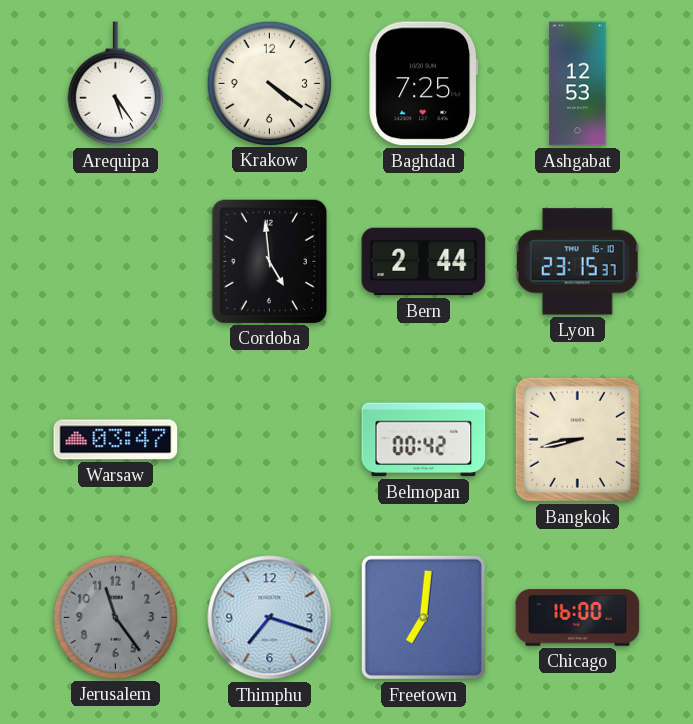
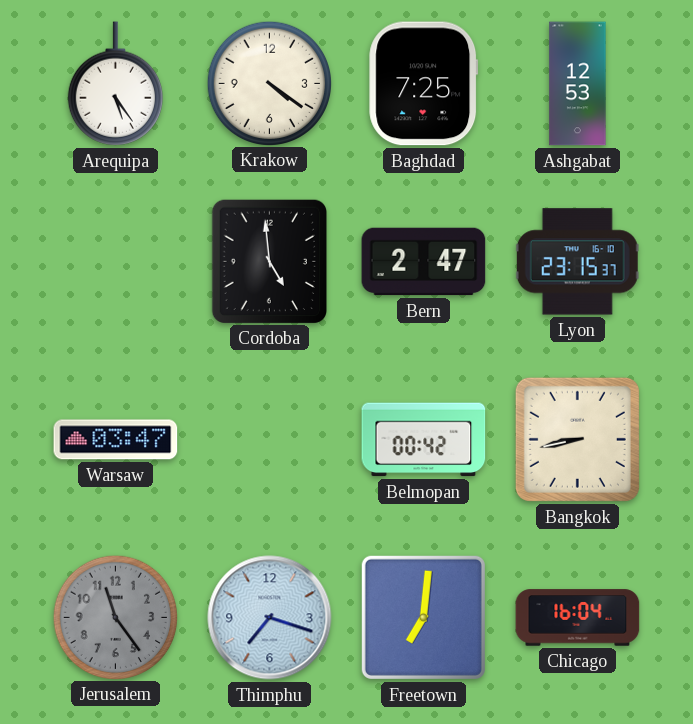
Bern: 2:44 -> 2:47 (424, 262)
Chicago: 16:00 -> 16:04 (578, 618)
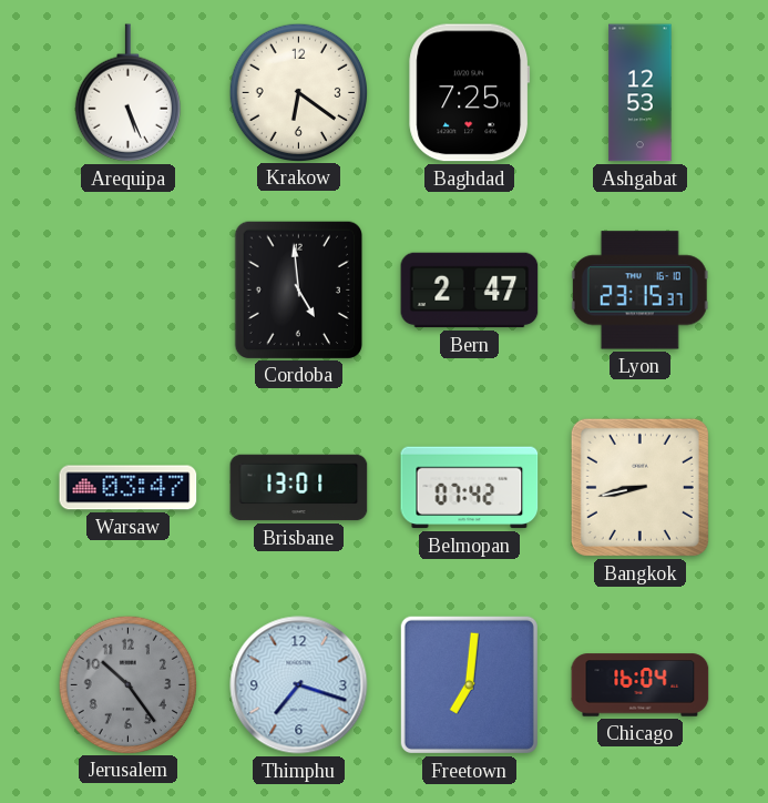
Arequipa: 5:24 -> 5:26 (127, 93)
Krakow: 4:21 -> 6:21 (298, 92)
Brisbane: none -> 13:01 (299, 488)
Belmopan: 00:42 -> 07:42 (470, 488)
Jerusalem: 11:24 -> 10:24 (127, 684)
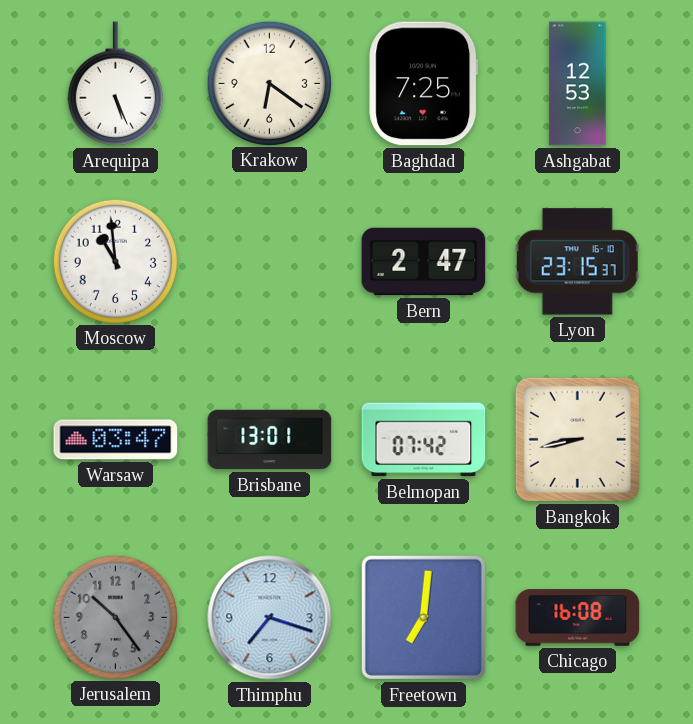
Moscow: none -> 10:59 (115, 261)
Cordoba: 4:59 -> none (298, 289)
Chicago: 16:04 -> 16:08 (578, 618)
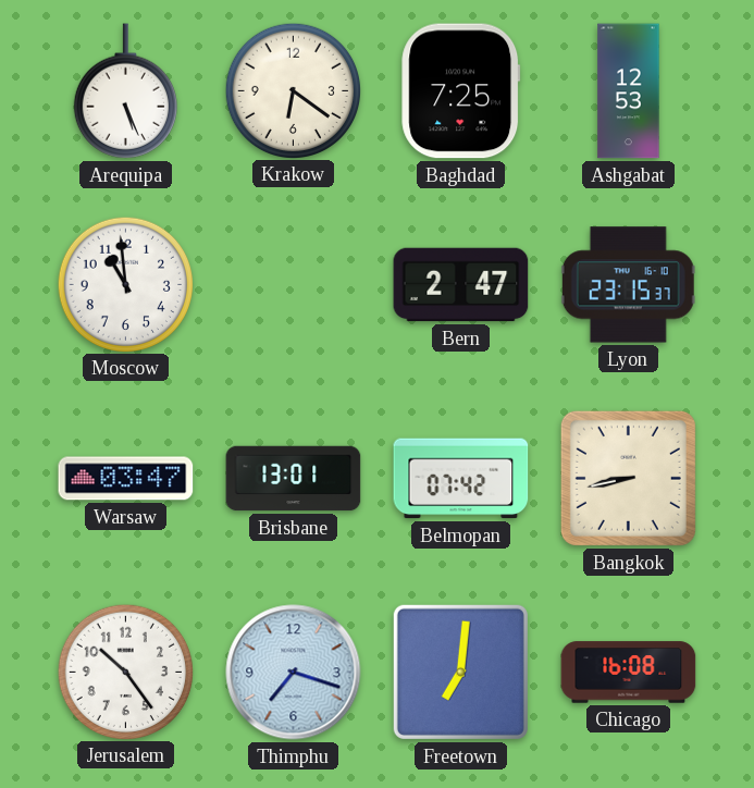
Jerusalem dial: grey -> white (125, 672)
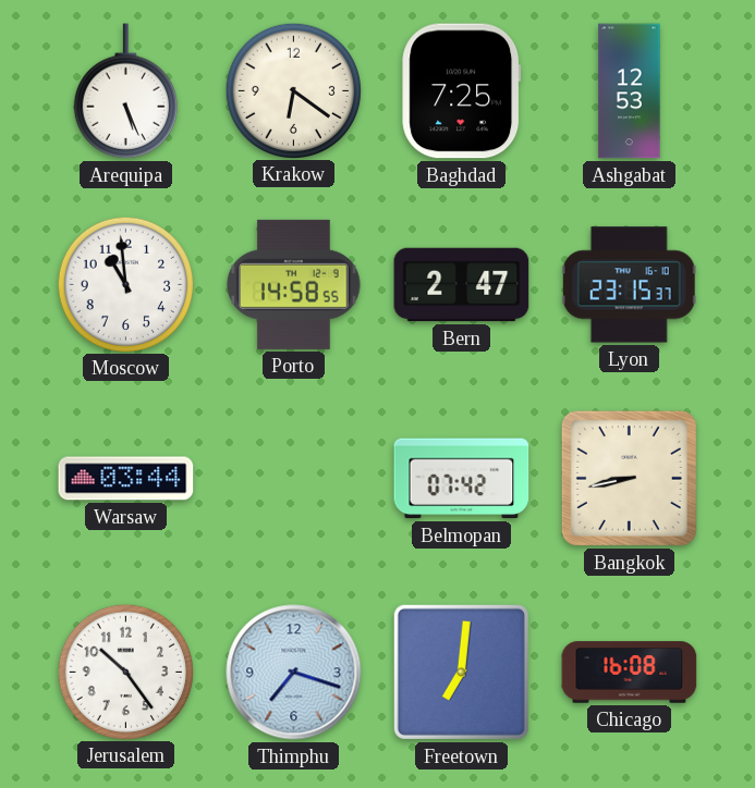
Porto: none -> 14:58 (294, 284)
Warsaw: 03:47 -> 03:44 (126, 479)
Brisbane: 13:01 -> none (294, 479)
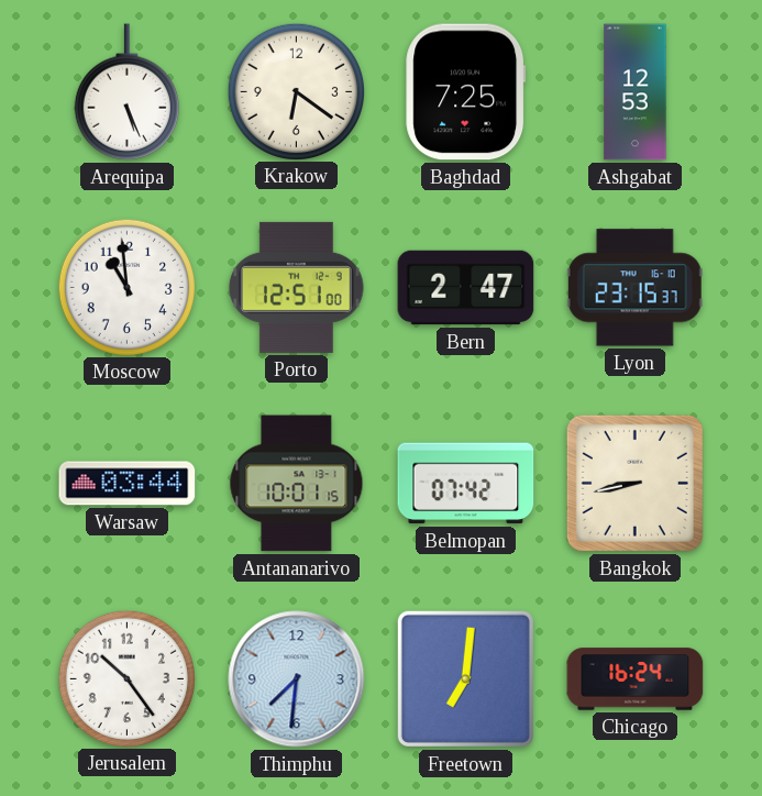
Porto: 14:58 -> 12:51 (297, 287)
Antananarivo: none -> 10:01 (297, 484)
Thimphu: 7:18 -> 7:31 (297, 679)
Chicago: 16:08 -> 16:24 (636, 679)
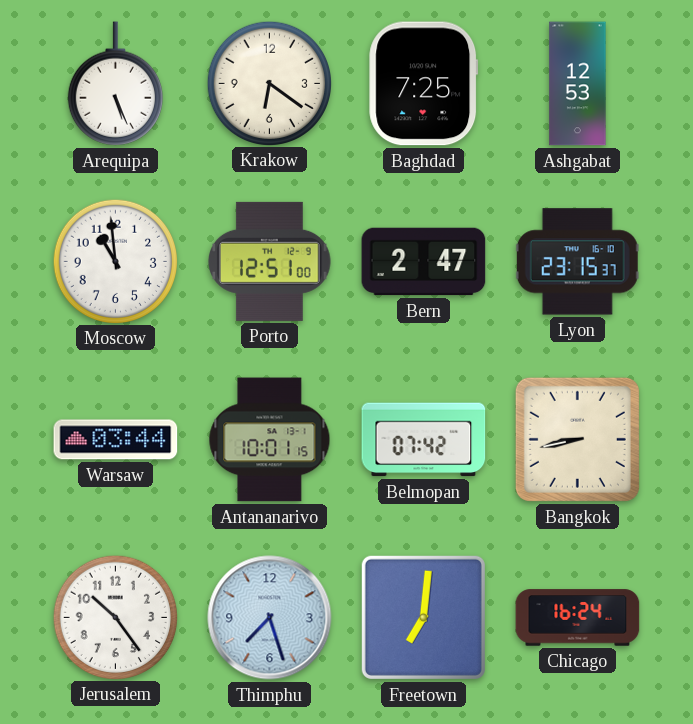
Thimphu: 7:31 -> 7:27 (270, 618)
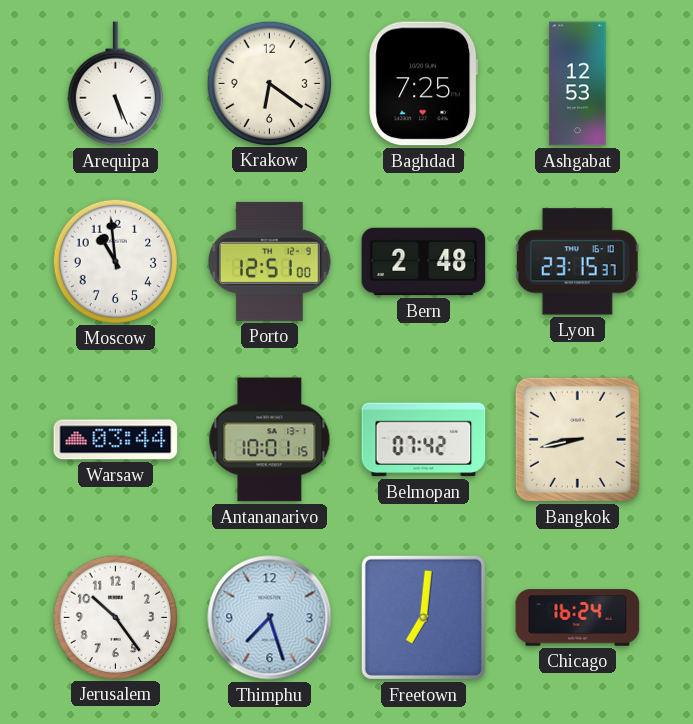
Bern: 2:47 -> 2:48 (424, 262)
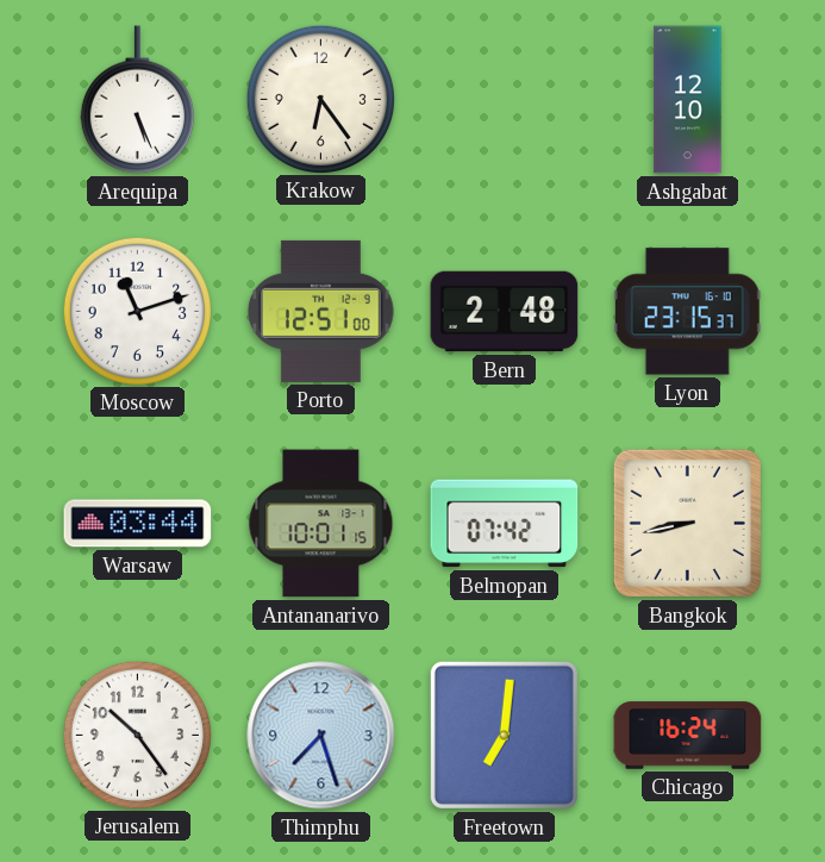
Krakow: 6:21 -> 6:24 (320, 99)
Baghdad: 7:25 -> none (424, 84)
Ashgabat: 12:53 -> 12:10 (688, 100)
Moscow: 10:59 -> 11:12 (137, 311)
